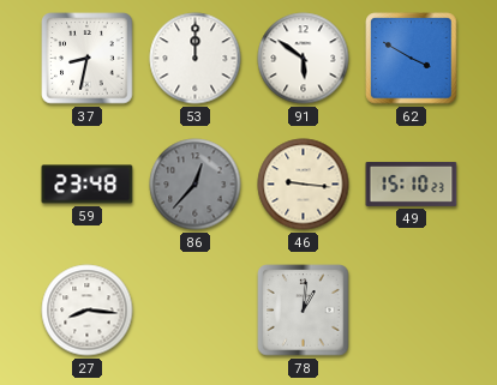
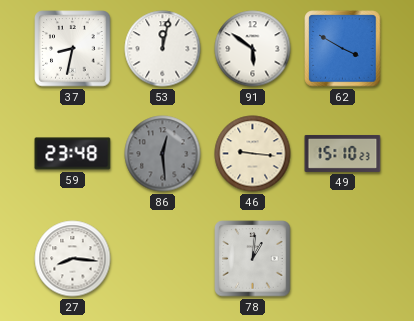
53: 12:00 -> 12:02 (163, 49)
86: 12:37 -> 12:29 (163, 154)
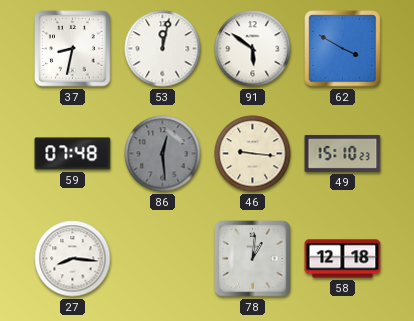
59: 23:48 -> 07:48 (73, 154)
58: none -> 12:18 (343, 259)
